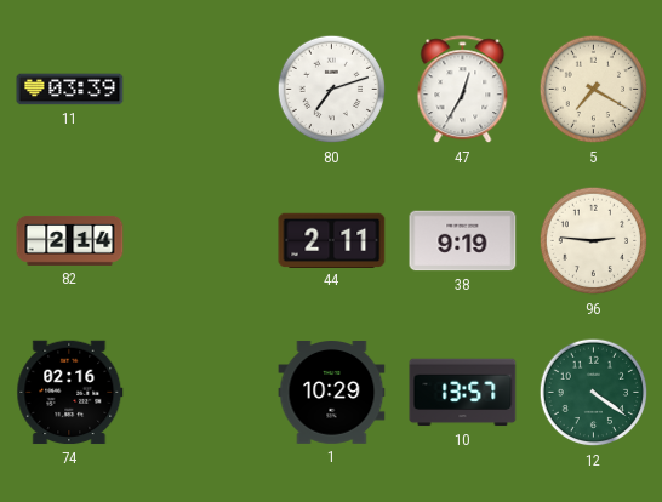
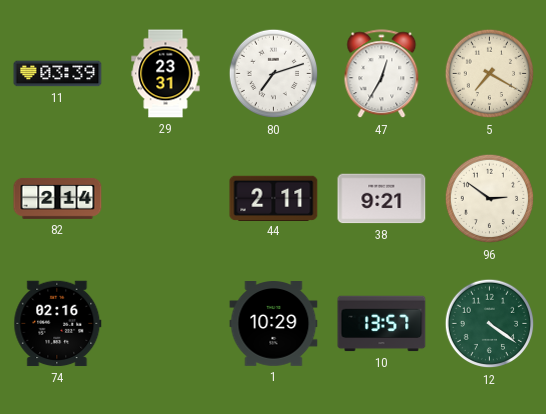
29: none -> 23:31 (166, 74)
38: 9:19 -> 9:21 (382, 199)
96: 2:46 -> 2:51 (490, 199)
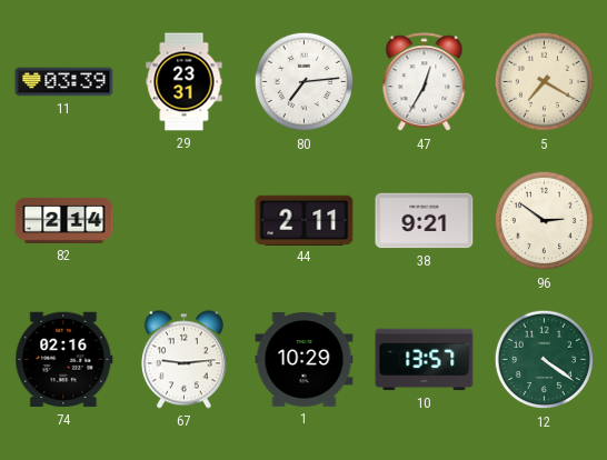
80: 7:12 -> 7:14 (305, 82)
67: none -> 9:14 (183, 360)
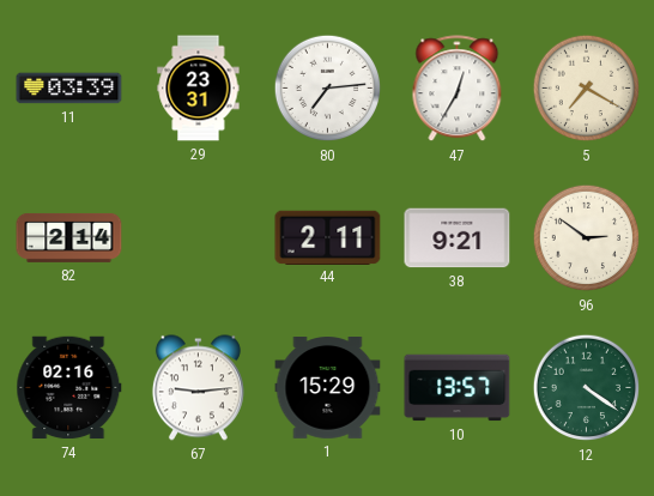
1: 10:29 -> 15:29 (328, 388)
